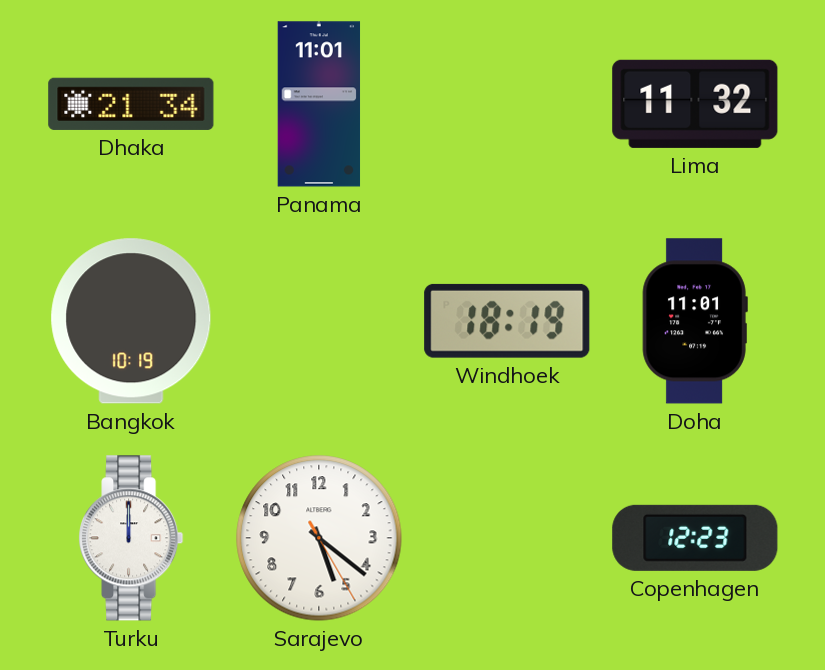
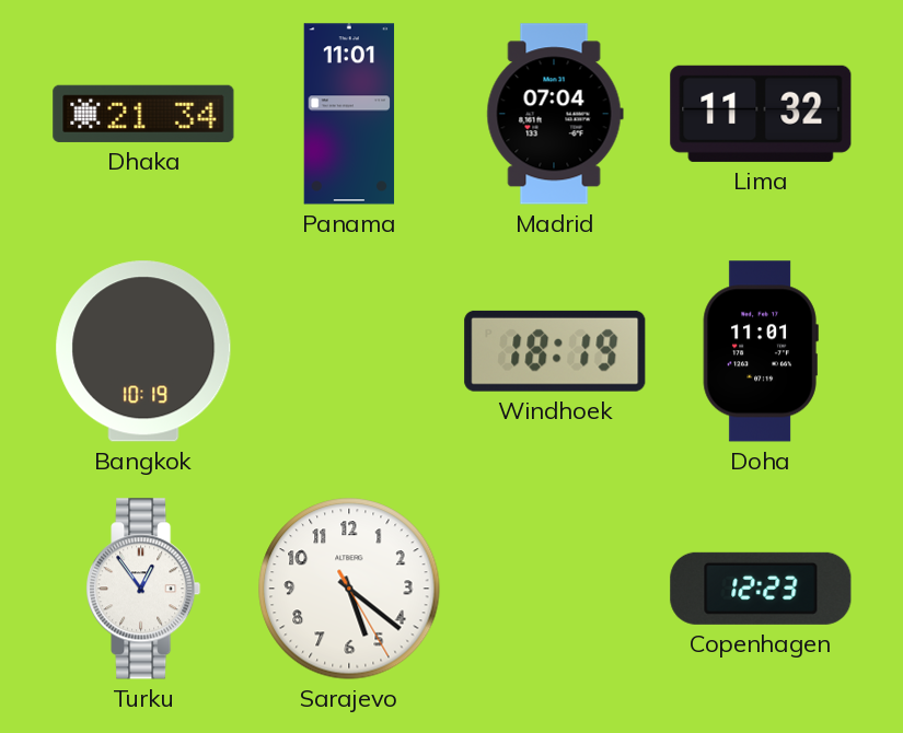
Madrid: none -> 07:04 (555, 114)
Turku: 12:00 -> 12:54 (143, 589)
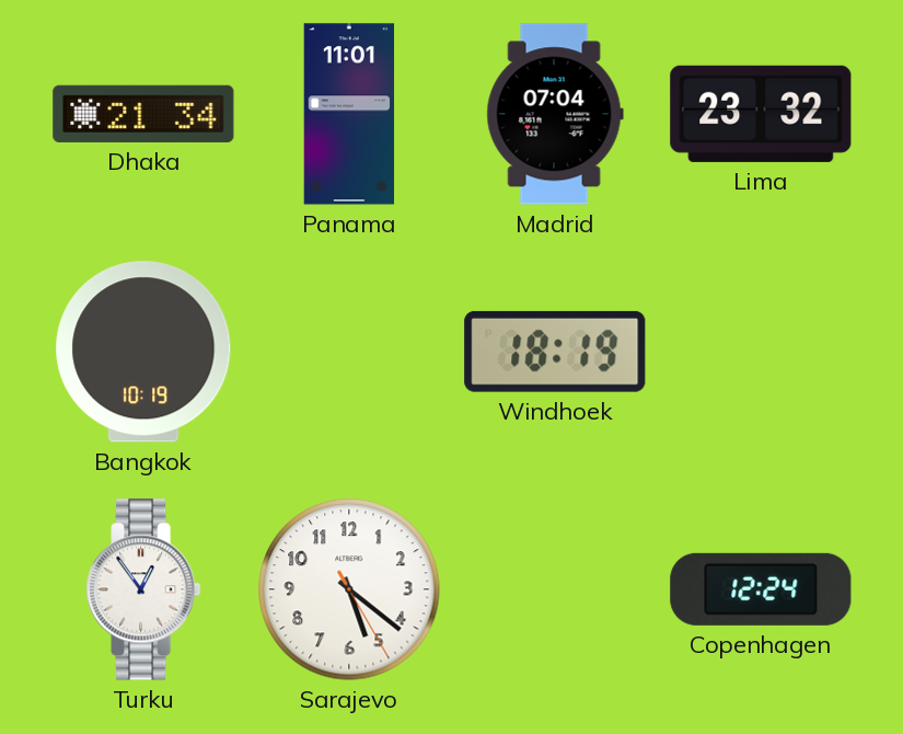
Lima: 11:32 -> 23:32 (761, 114)
Doha: 11:01 -> none (761, 351)
Copenhagen: 12:23 -> 12:24 (761, 589)
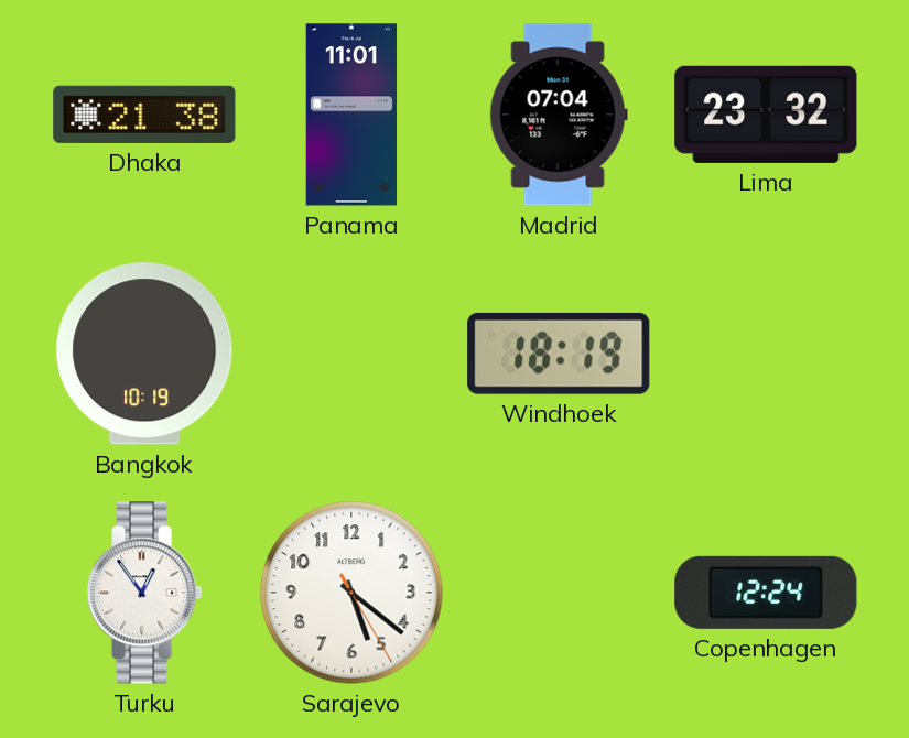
Dhaka: 21:34 -> 21:38 (144, 115)
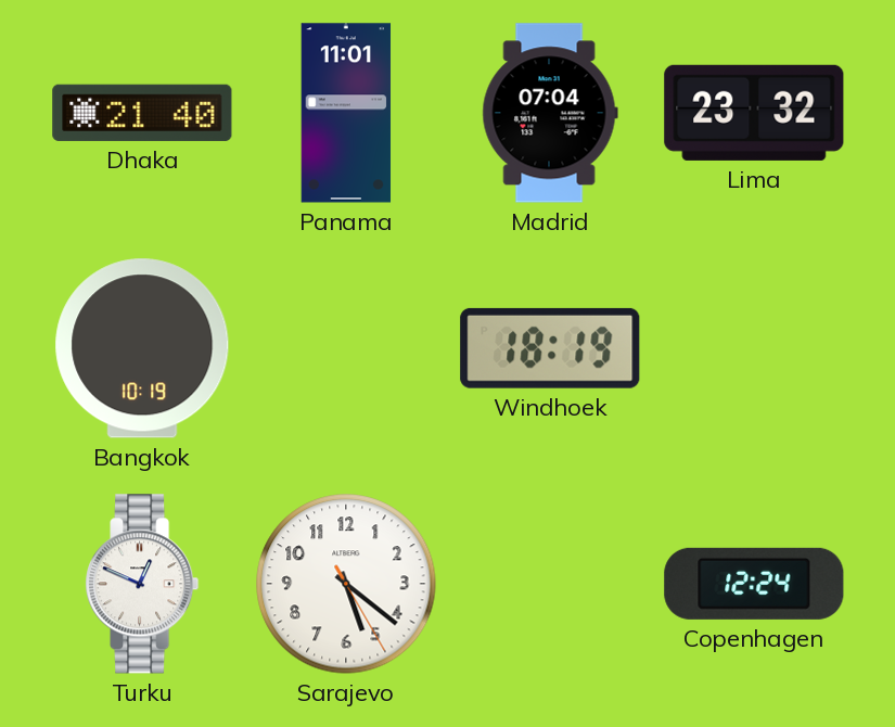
Dhaka: 21:38 -> 21:40 (142, 113)
Turku: 12:54 -> 12:49 (142, 584)
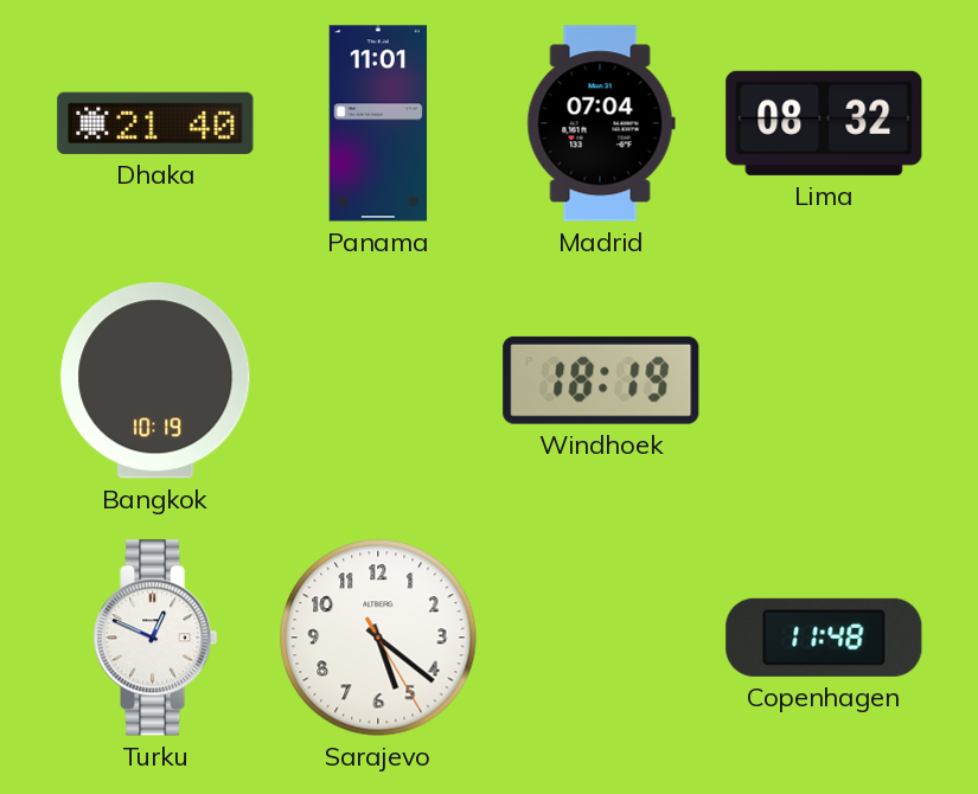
Lima: 23:32 -> 08:32 (824, 123)
Copenhagen: 12:24 -> 11:48 (824, 638)
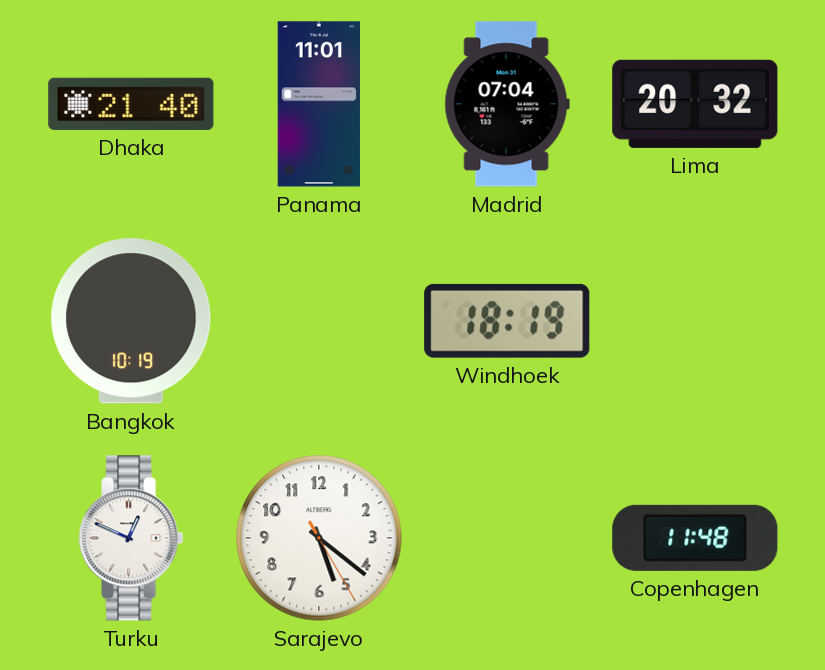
Lima: 08:32 -> 20:32 (695, 104)
